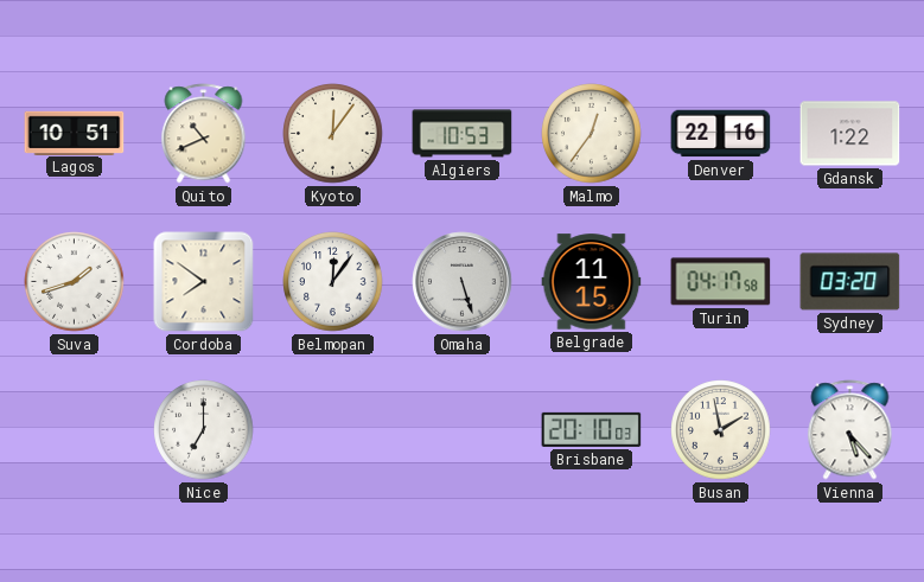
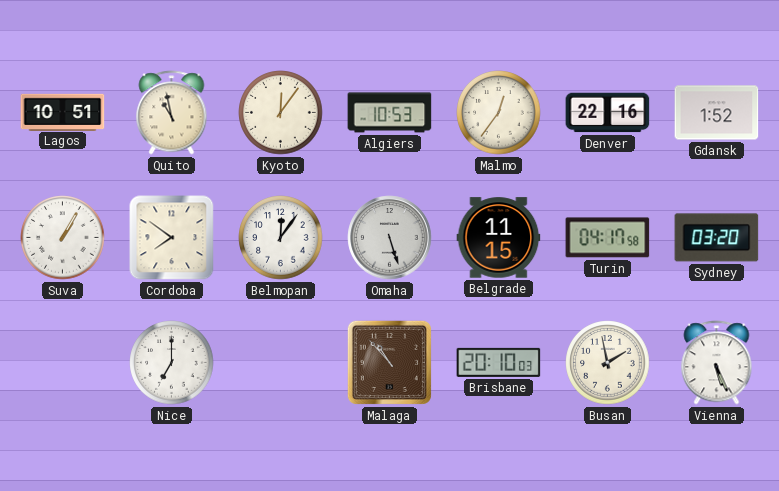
Quito: 10:41 -> 10:58 (172, 113)
Gdansk: 1:22 -> 1:52 (717, 113)
Suva: 1:42 -> 1:05 (63, 238)
Malaga: none -> 10:53 (389, 362)
Vienna: 5:23 -> 5:26 (717, 363)
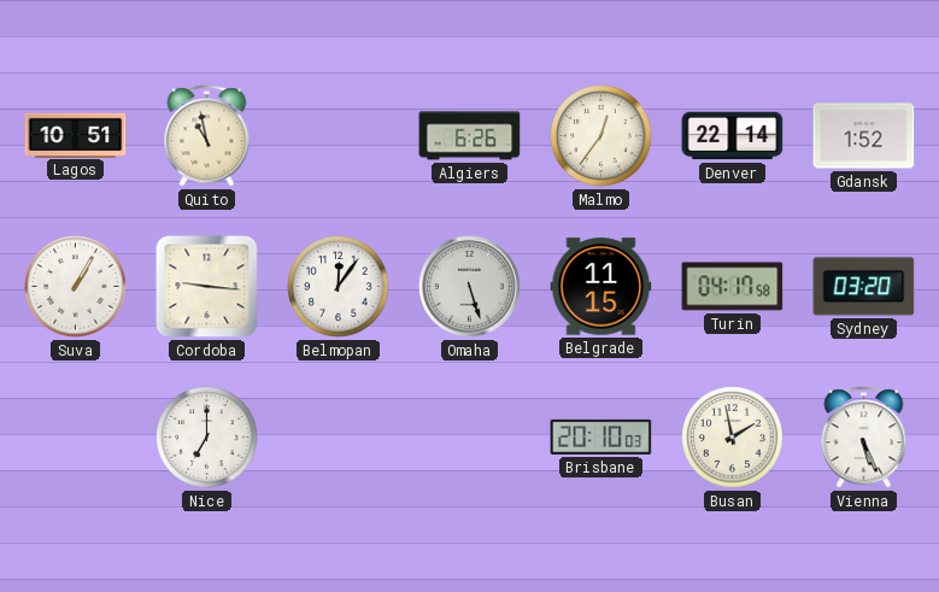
Kyoto: 12:06 -> none (281, 113)
Algiers: 10:53 -> 6:26 (470, 136)
Denver: 22:16 -> 22:14 (733, 136)
Cordoba: 7:51 -> 9:16 (207, 287)
Malaga: 10:53 -> none (389, 362)
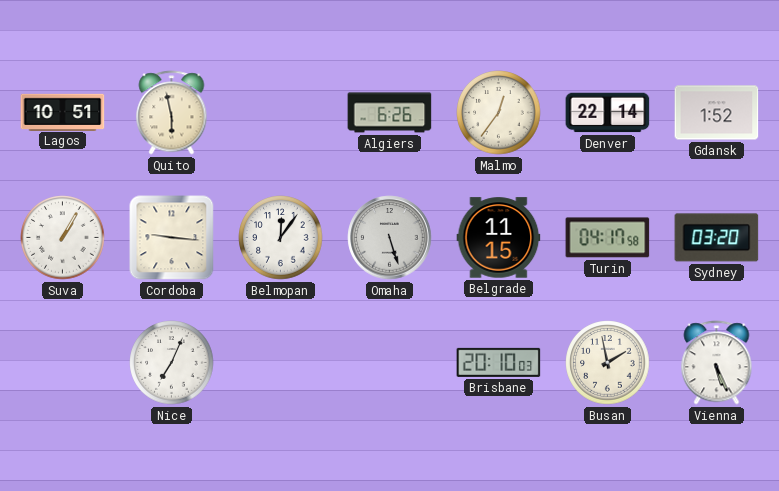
Quito: 10:58 -> 5:58 (172, 113)
Nice: 7:00 -> 7:04 (172, 363)
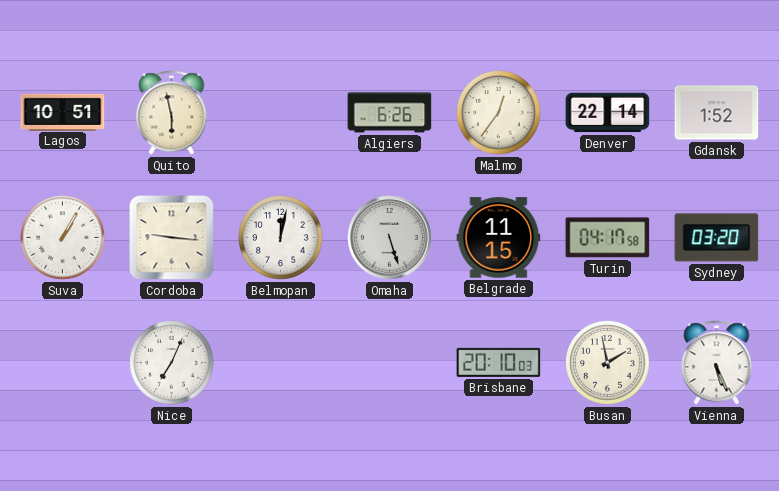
Belmopan: 12:06 -> 12:02 (281, 238)
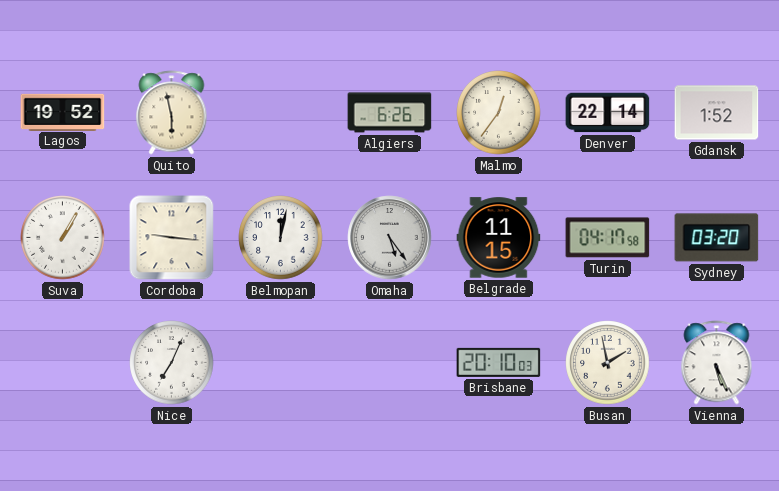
Lagos: 10:51 -> 19:52 (63, 112)
Omaha: 5:27 -> 5:24 (390, 238)
